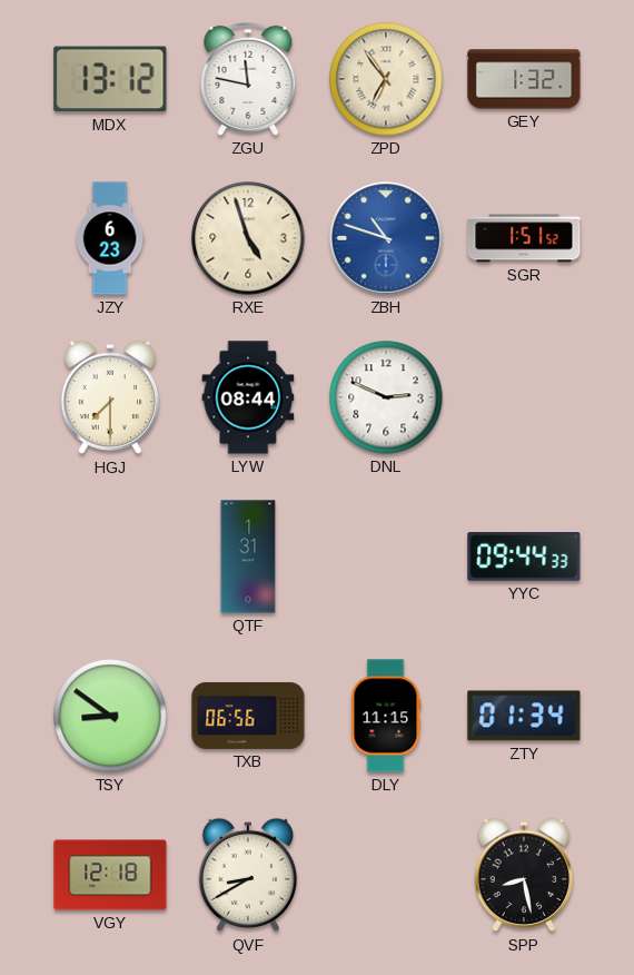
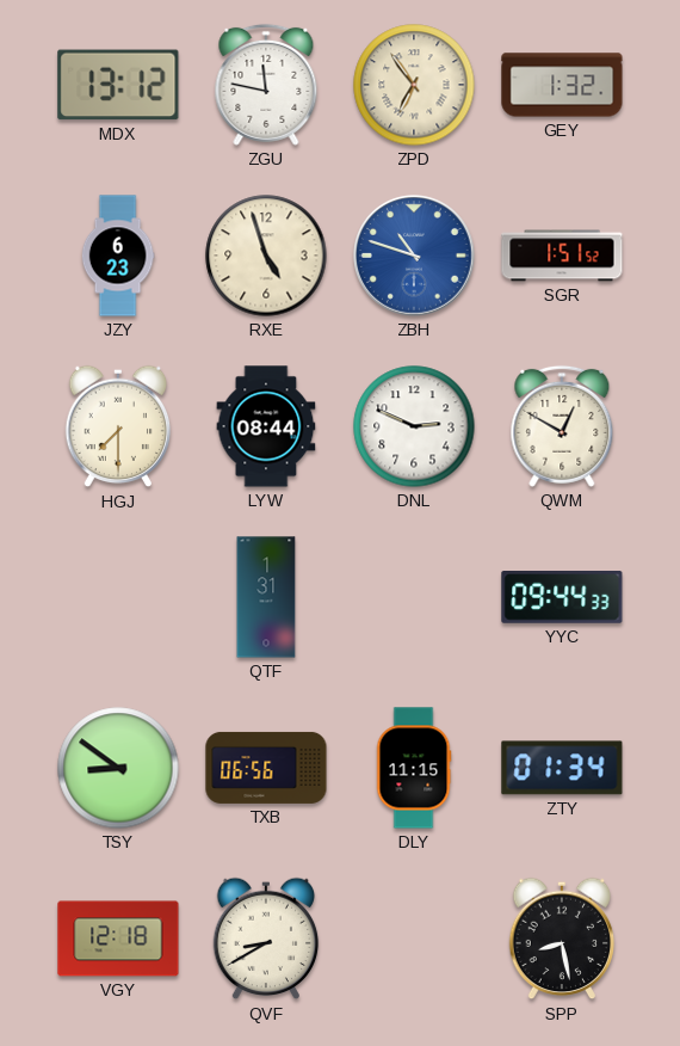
QWM: none -> 12:50 (562, 426)
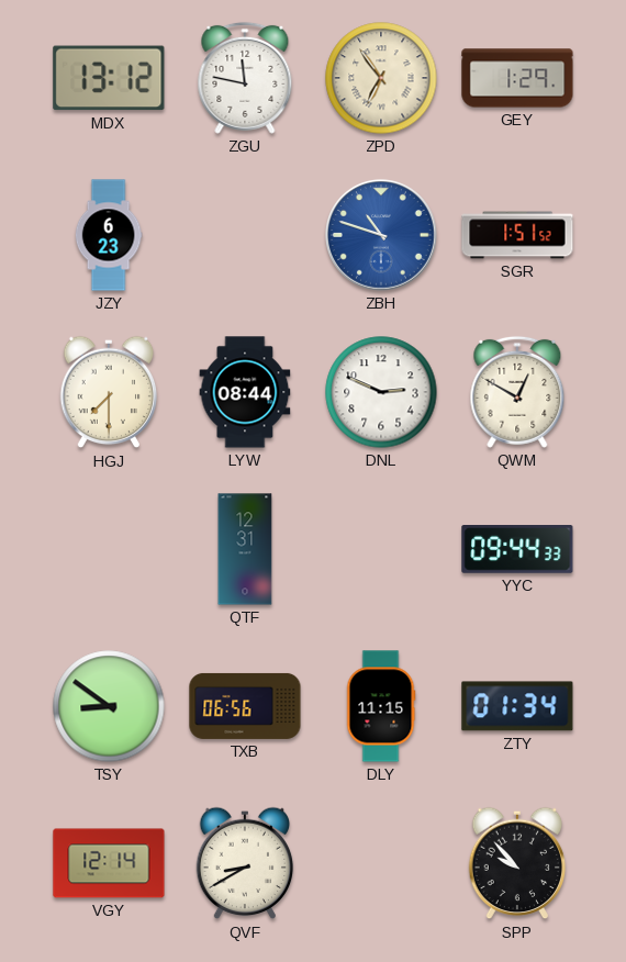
GEY: 1:32 -> 1:29 (517, 78)
RXE: 4:57 -> none (266, 256)
QTF: 1:31 -> 12:31 (245, 549)
VGY: 12:18 -> 12:14 (109, 863)
SPP: 8:28 -> 9:53 (517, 863)
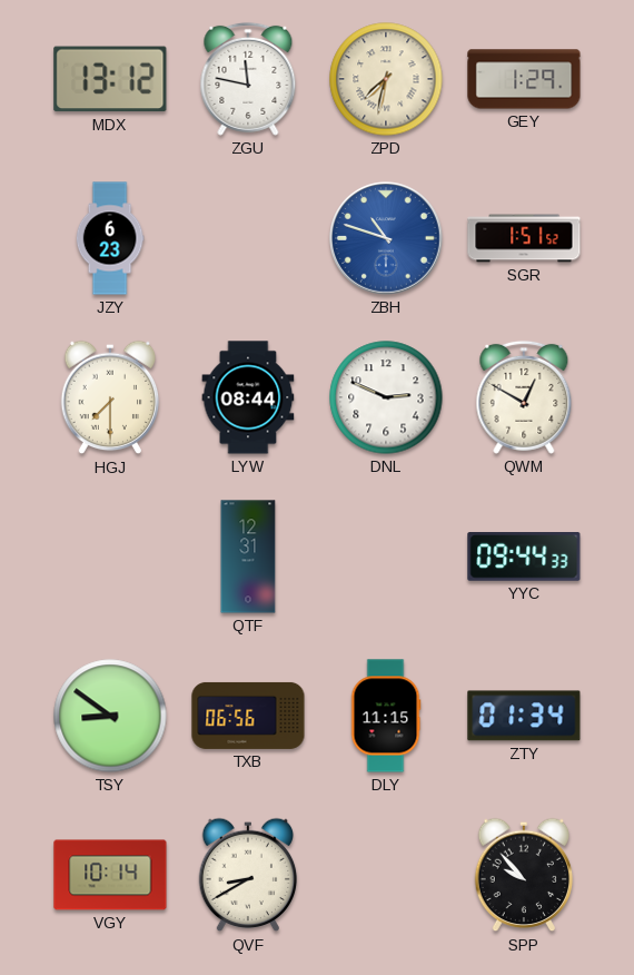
ZPD: 6:54 -> 7:32 (386, 79)
VGY: 12:14 -> 10:14 (110, 875)
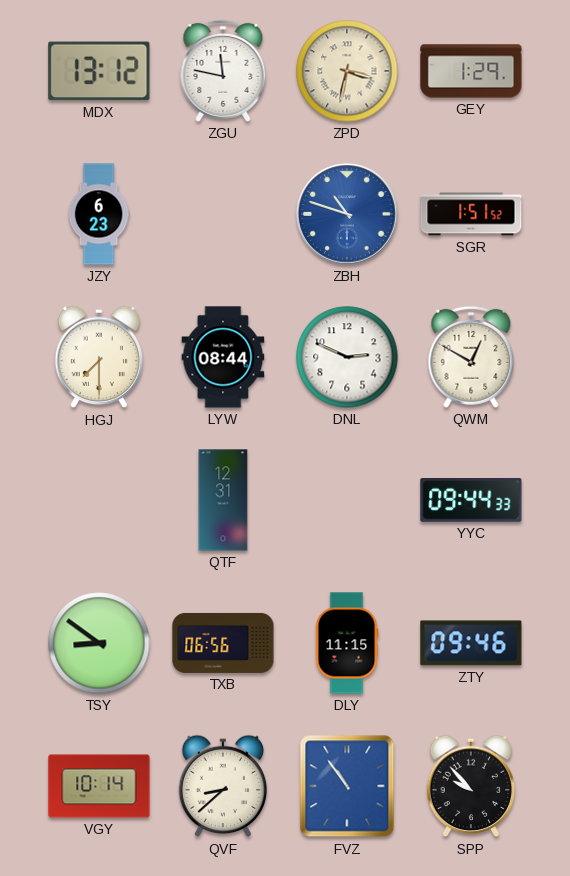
ZPD: 7:32 -> 3:32 (347, 71)
ZTY: 01:34 -> 09:46 (471, 643)
QVF: 8:40 -> 8:38 (223, 786)
FVZ: none -> 10:54 (347, 786)
